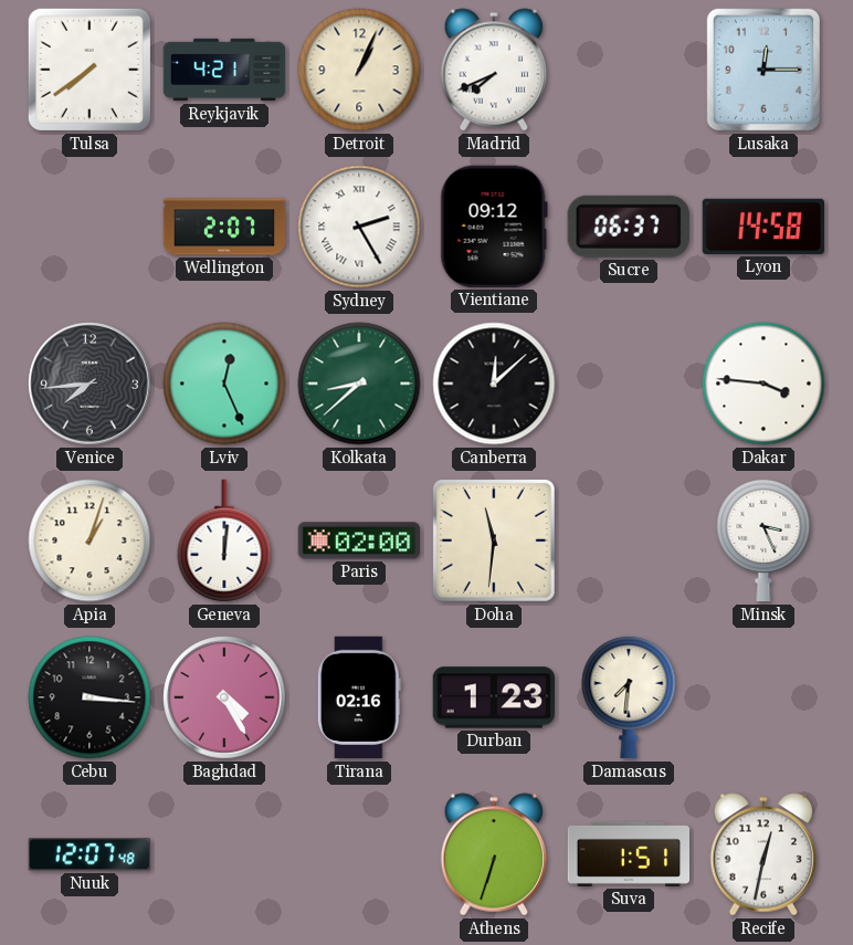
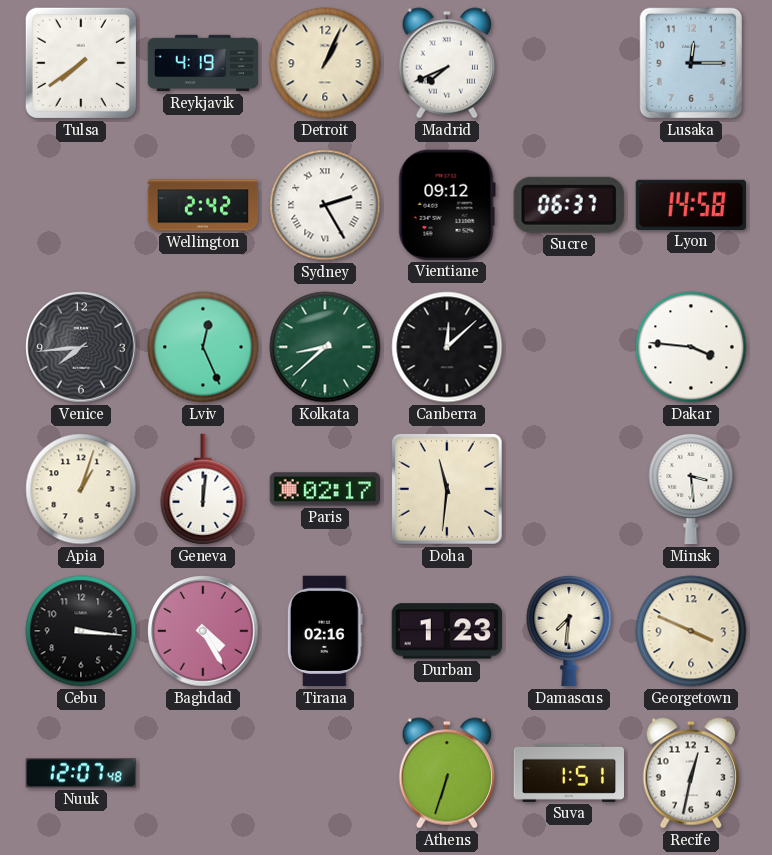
Reykjavik: 4:21 -> 4:19 (203, 63)
Wellington: 2:07 -> 2:42 (203, 205)
Paris: 02:00 -> 02:17 (325, 489)
Minsk: 3:26 -> 3:29 (691, 489)
Georgetown: none -> 3:49 (691, 631)
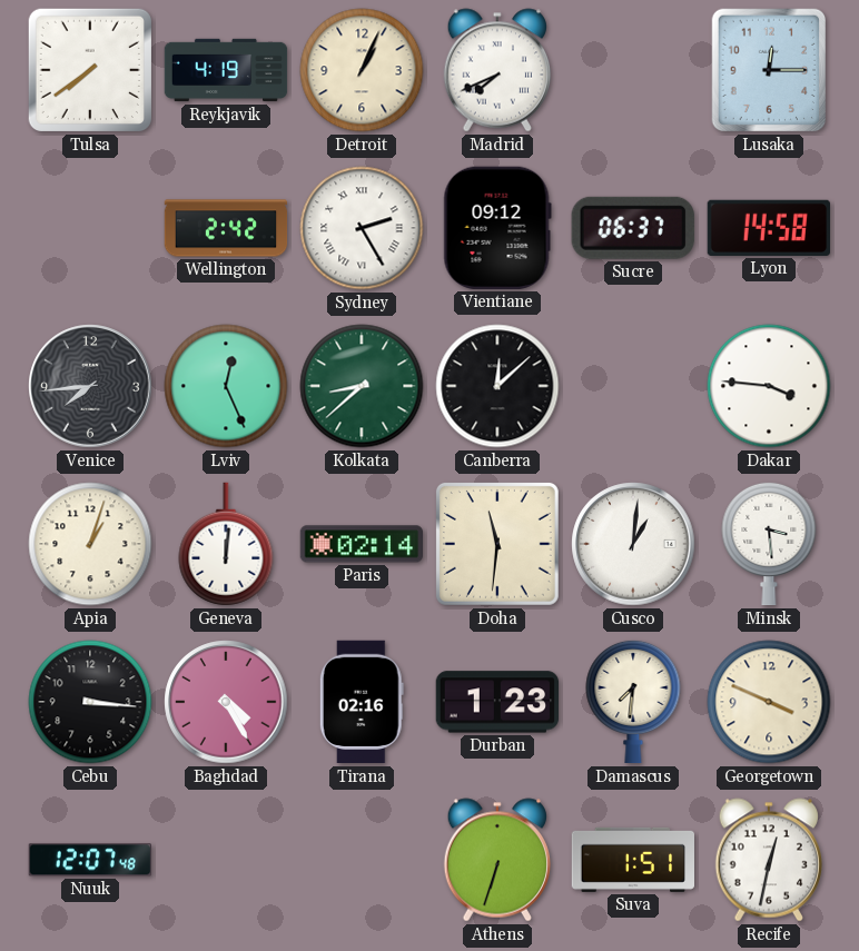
Paris: 02:17 -> 02:14 (362, 544)
Cusco: none -> 1:01 (633, 544)
